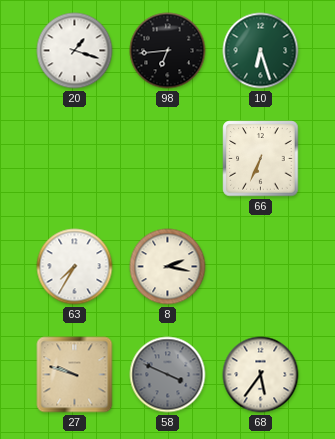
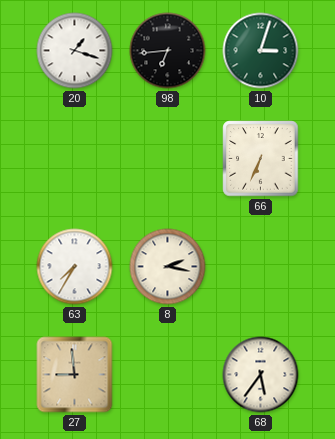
10: 6:27 -> 3:03 (261, 51)
27: 9:48 -> 8:59 (75, 375)
58: 3:49 -> none (168, 375)
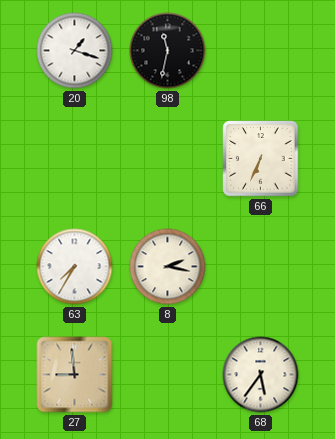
98: 6:44 -> 11:32 (168, 51)
10: 3:03 -> none (261, 51)
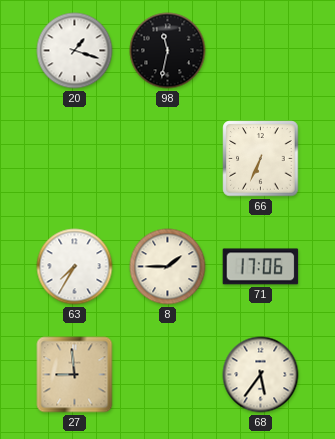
8: 2:17 -> 1:45 (168, 267)
71: none -> 17:06 (261, 267)
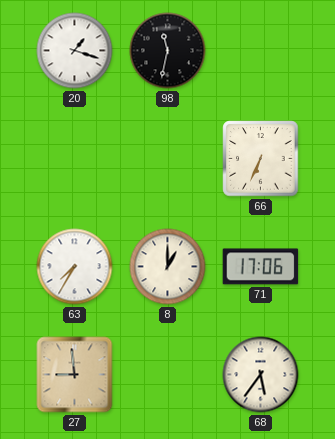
8: 1:45 -> 1:00 (168, 267)
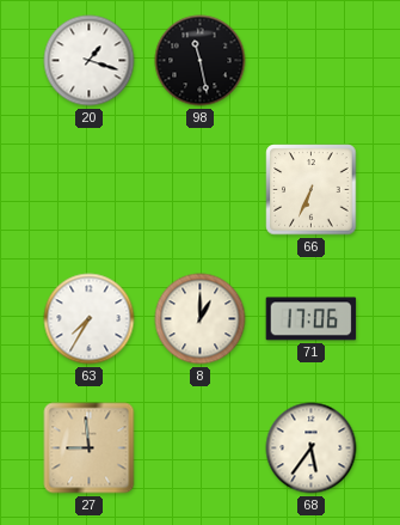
98: 11:32 -> 11:28 (201, 61)
